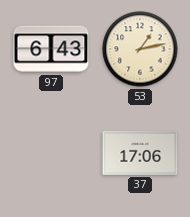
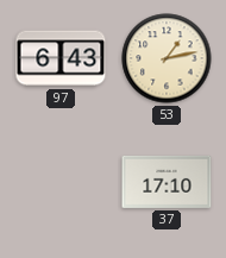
37: 17:06 -> 17:10 (167, 182)
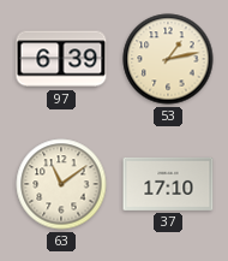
97: 6:43 -> 6:39 (61, 59)
63: none -> 11:09 (61, 184)
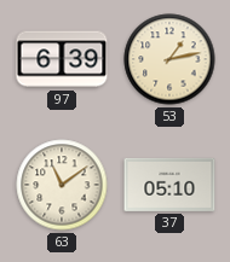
37: 17:10 -> 05:10 (169, 185)
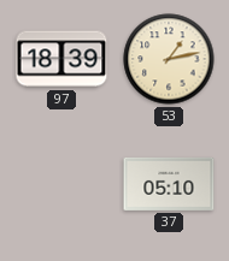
97: 6:39 -> 18:39 (61, 59)
63: 11:09 -> none (62, 185)
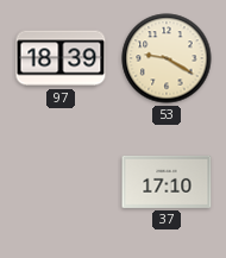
53: 1:13 -> 9:20 (167, 58)
37: 05:10 -> 17:10 (167, 182)
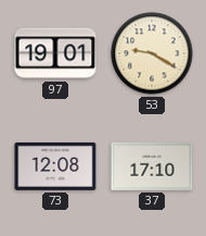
97: 18:39 -> 19:01 (55, 53)
73: none -> 12:08 (55, 166)
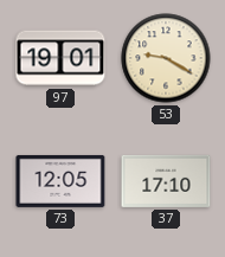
73: 12:08 -> 12:05 (60, 181)
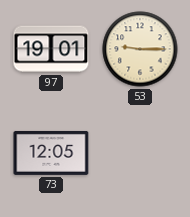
53: 9:20 -> 9:15 (140, 49)
37: 17:10 -> none (166, 181)
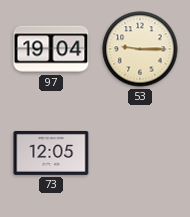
97: 19:01 -> 19:04 (51, 49)
